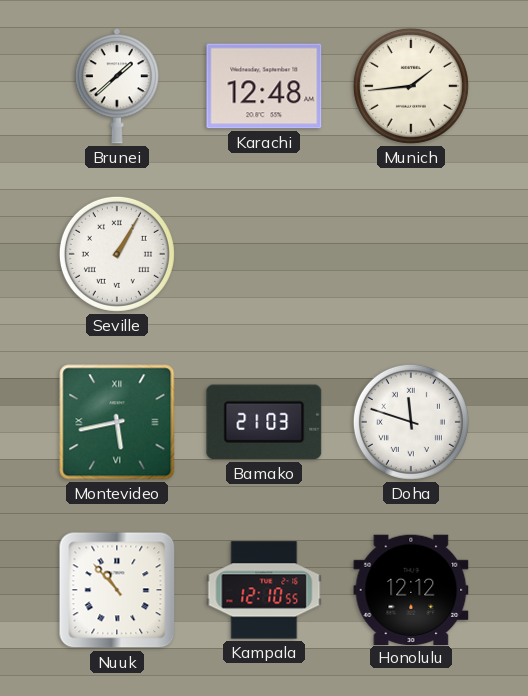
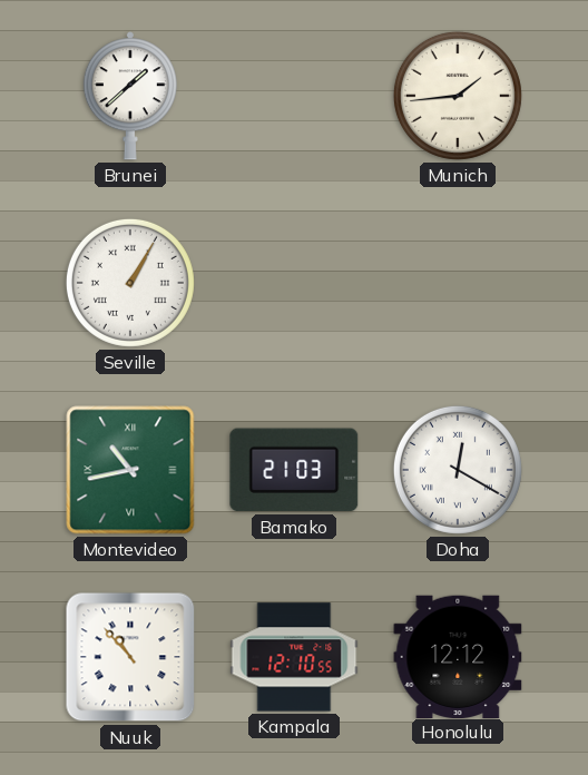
Karachi: 12:48 -> none (264, 86)
Montevideo: 5:43 -> 10:43 (130, 470)
Doha: 11:48 -> 12:20 (458, 470)
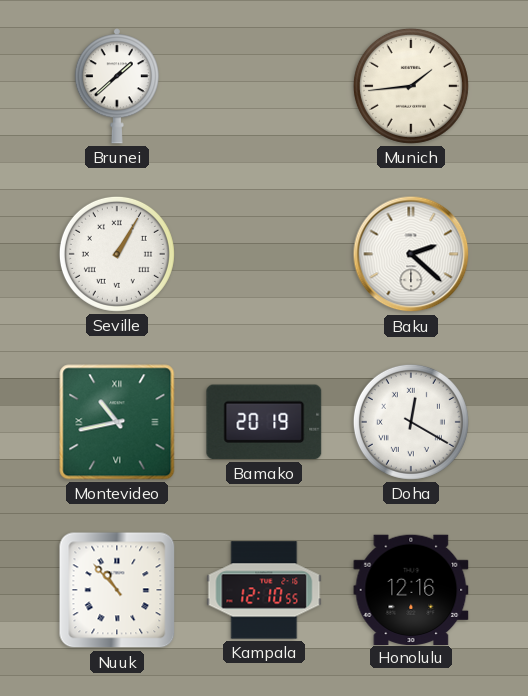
Baku: none -> 2:22 (411, 254)
Bamako: 21:03 -> 20:19 (264, 422)
Honolulu: 12:12 -> 12:16 (411, 589)
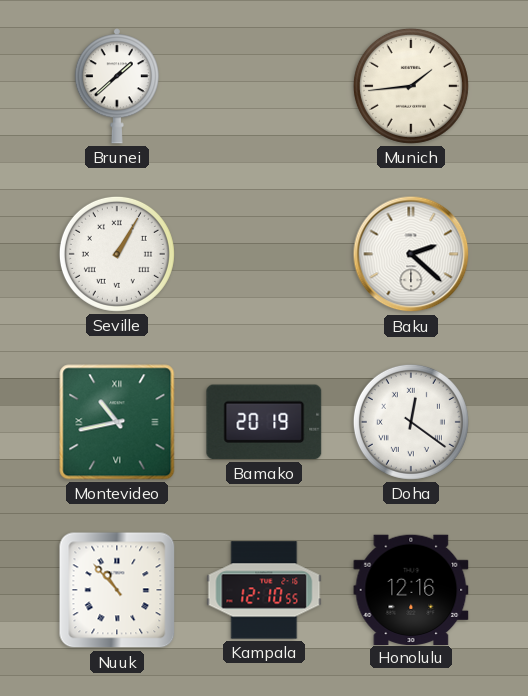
Doha: 12:20 -> 12:21 (411, 422)
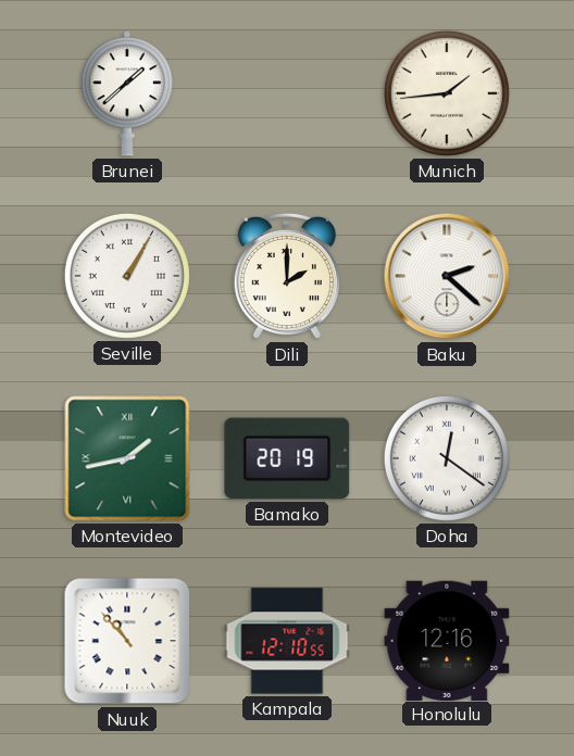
Dili: none -> 2:00 (287, 276)
Montevideo: 10:43 -> 1:43 (127, 458)
